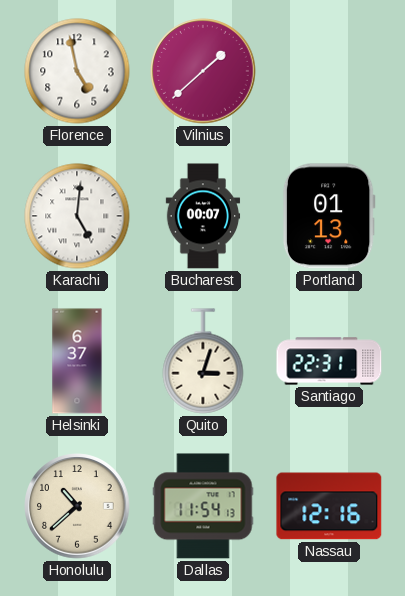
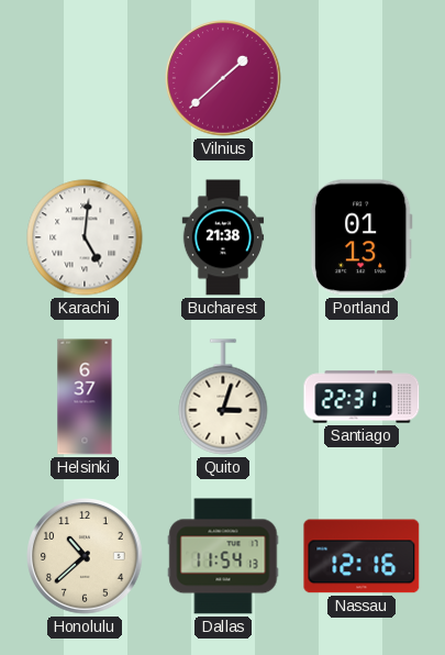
Florence: 4:58 -> none (77, 71)
Bucharest: 00:07 -> 21:38 (223, 237)
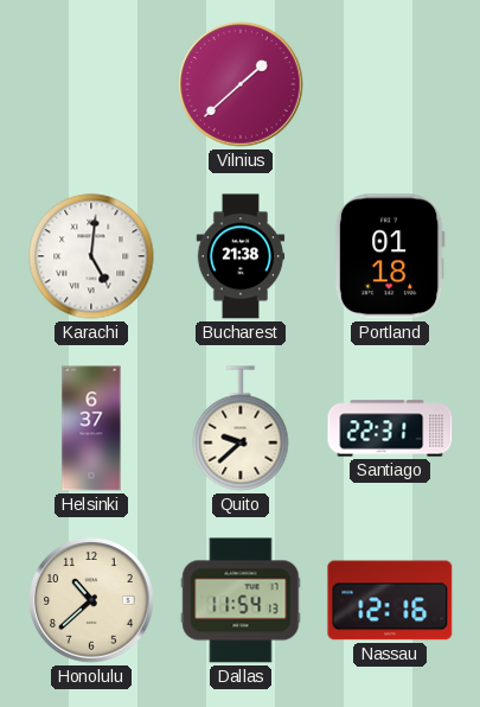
Portland: 01:13 -> 01:18 (390, 256)
Quito: 3:03 -> 9:38 (241, 428)
